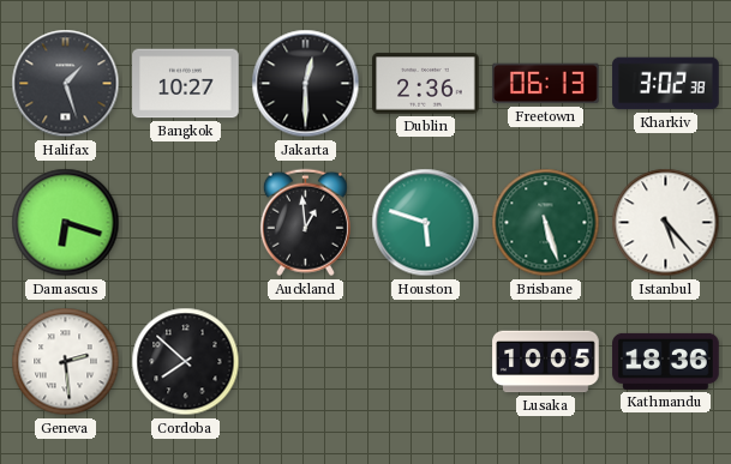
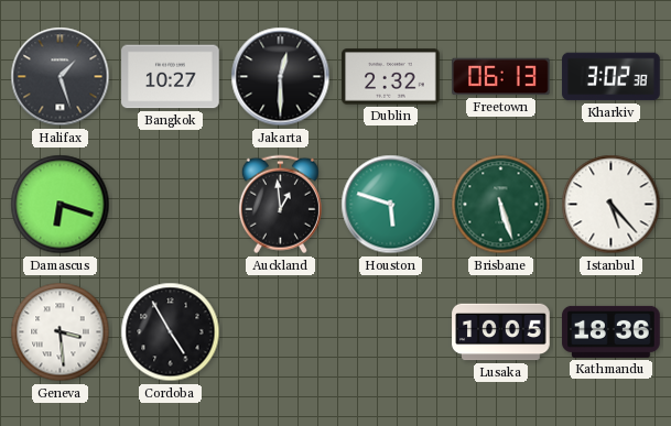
Dublin: 2:36 -> 2:32 (391, 77)
Geneva: 2:29 -> 3:29 (61, 332)
Cordoba: 7:52 -> 4:55 (171, 332)
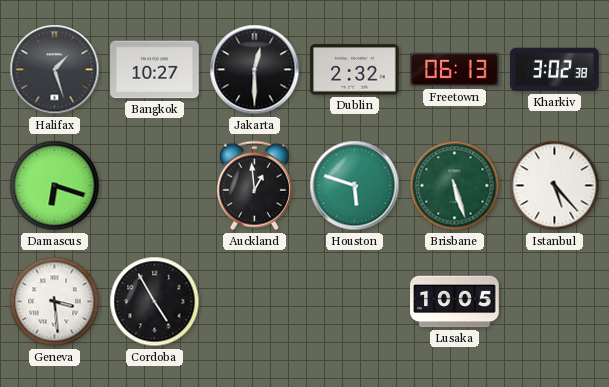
Kathmandu: 18:36 -> none (612, 331)
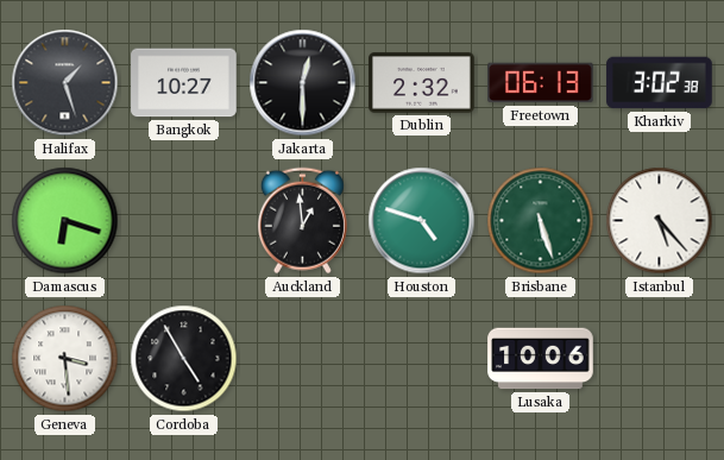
Houston: 5:48 -> 4:48 (422, 221)
Lusaka: 10:05 -> 10:06 (541, 359)
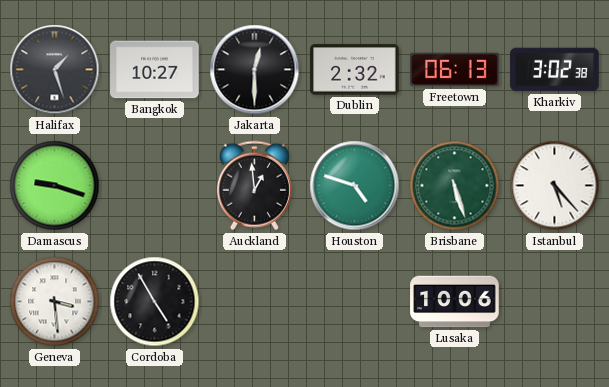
Damascus: 6:18 -> 9:18 (55, 186)
